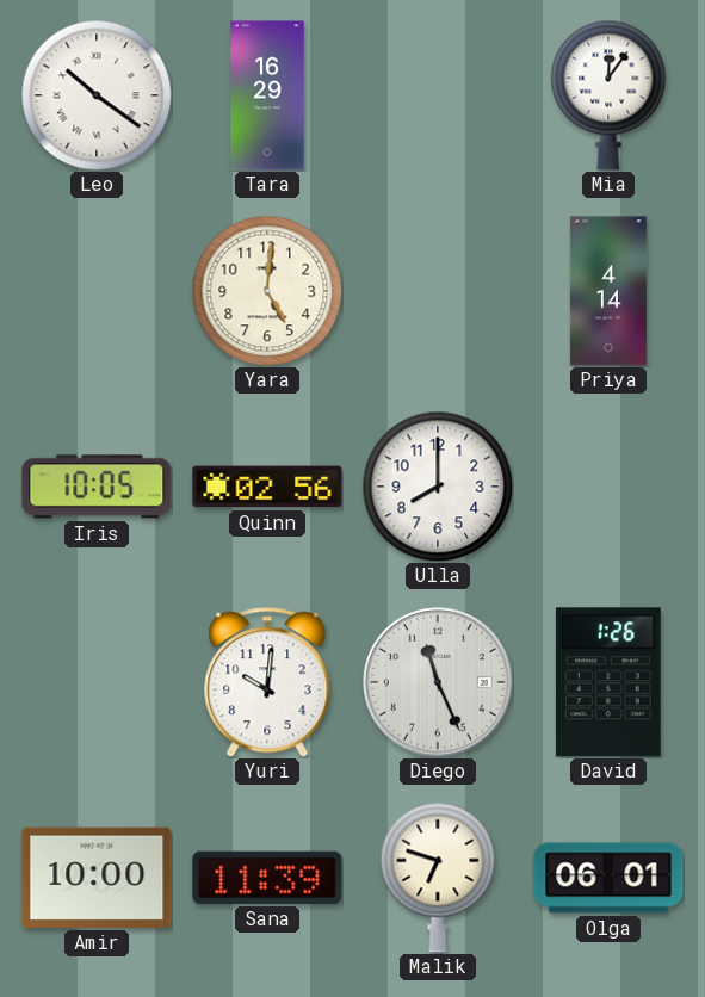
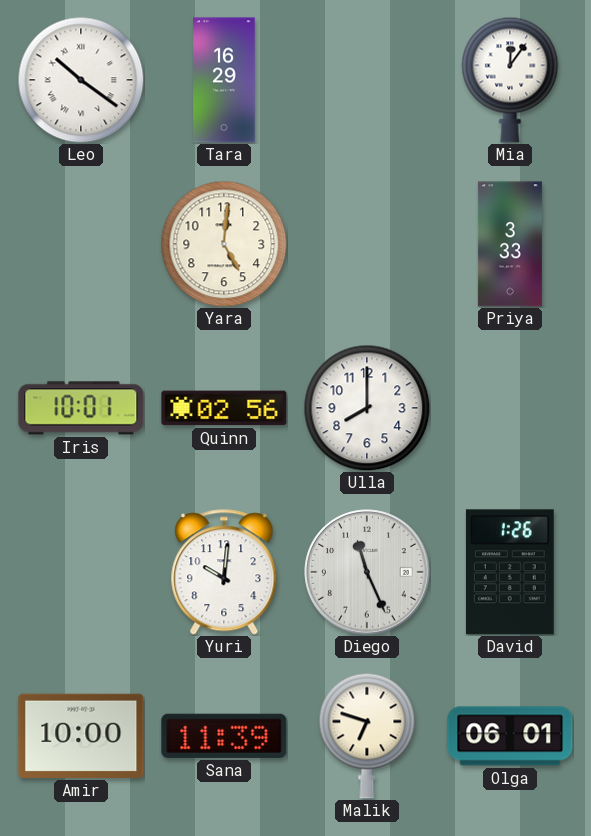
Priya: 4:14 -> 3:33 (510, 244)
Iris: 10:05 -> 10:01 (81, 408)
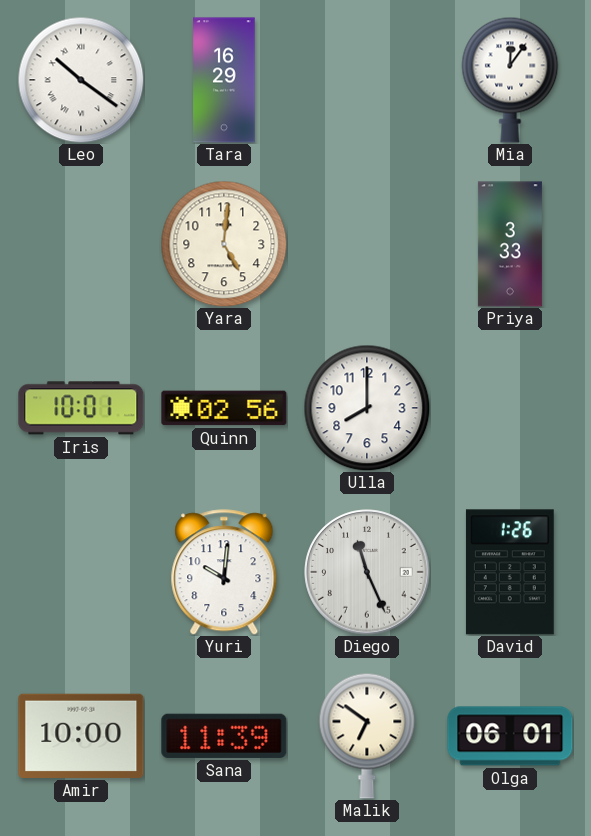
Malik: 6:48 -> 6:51 (367, 736)
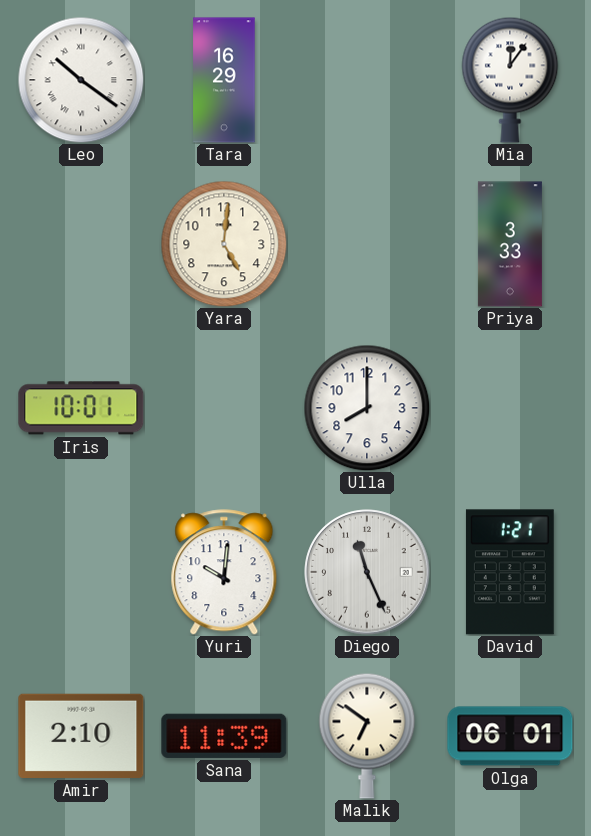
Quinn: 02:56 -> none (224, 408)
David: 1:26 -> 1:21 (510, 572)
Amir: 10:00 -> 2:10 (81, 736)
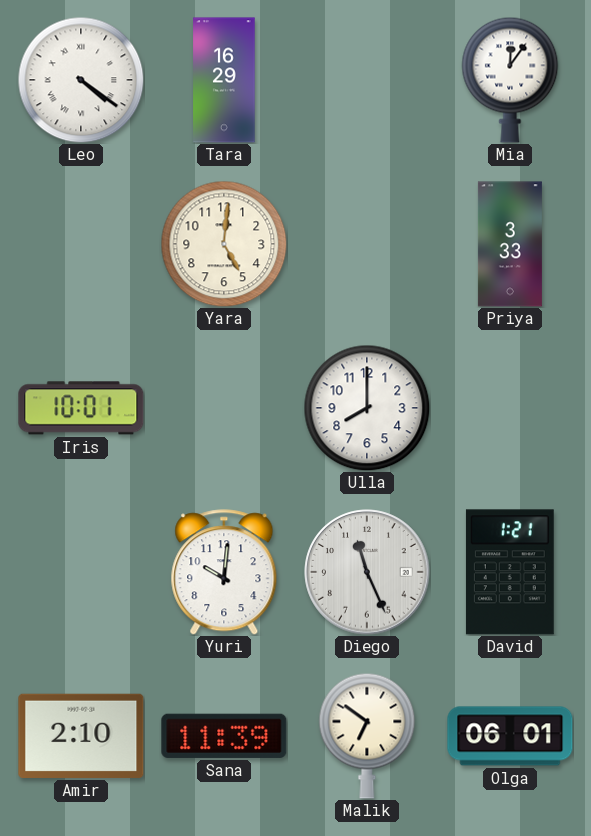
Leo: 10:21 -> 4:21 (81, 80)
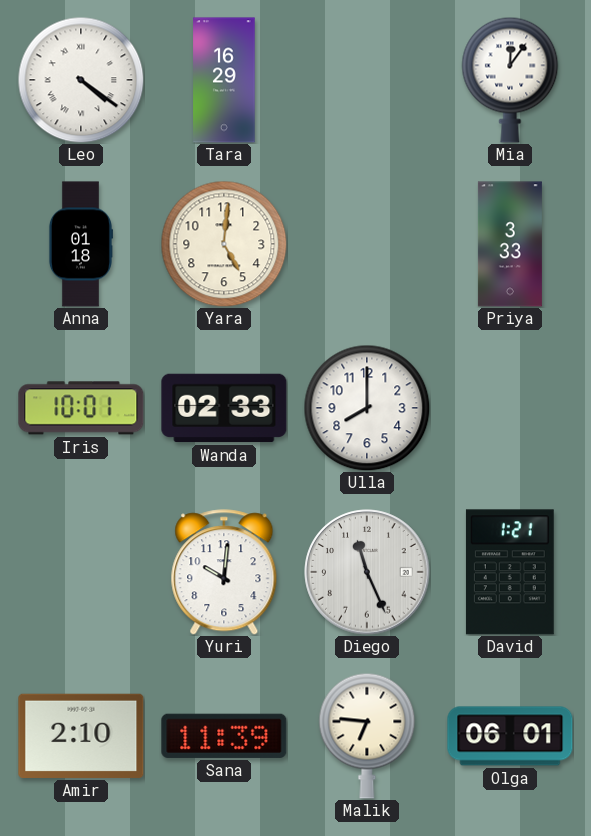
Anna: none -> 01:18 (80, 244)
Wanda: none -> 02:33 (224, 408)
Malik: 6:51 -> 6:46 (367, 736)
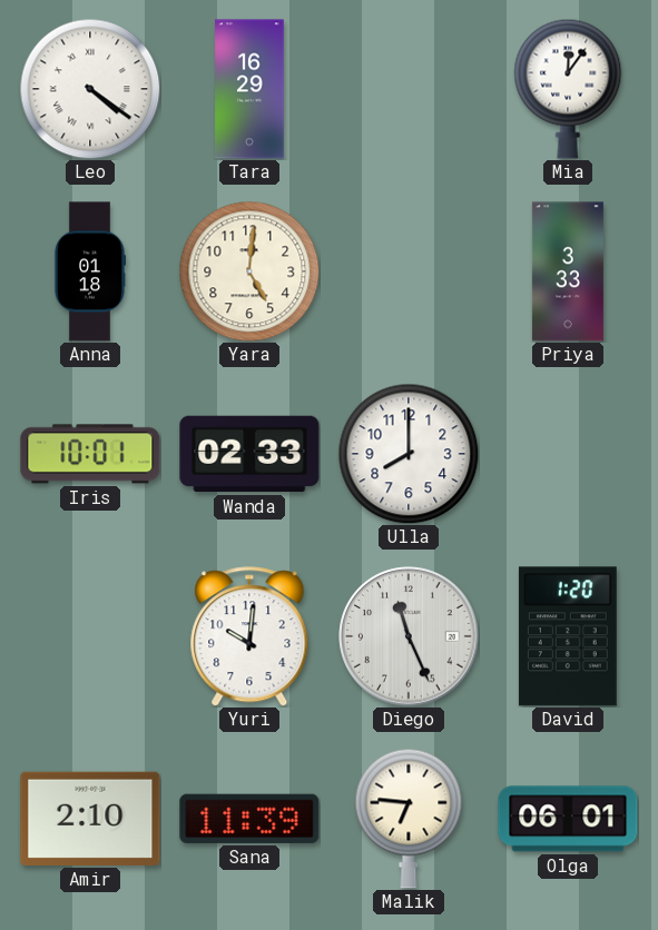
David: 1:21 -> 1:20 (568, 636)
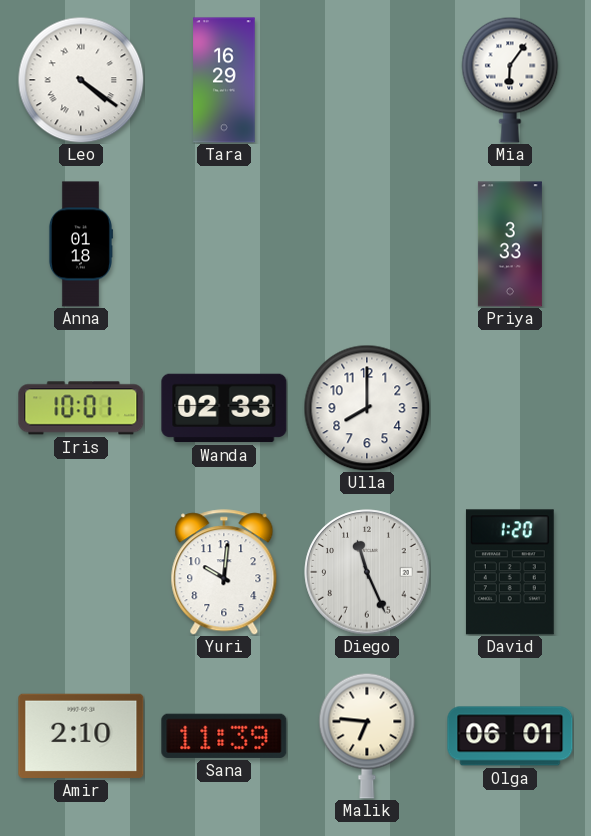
Mia: 12:06 -> 6:06 (510, 80)
Yara: 5:01 -> none (249, 271)
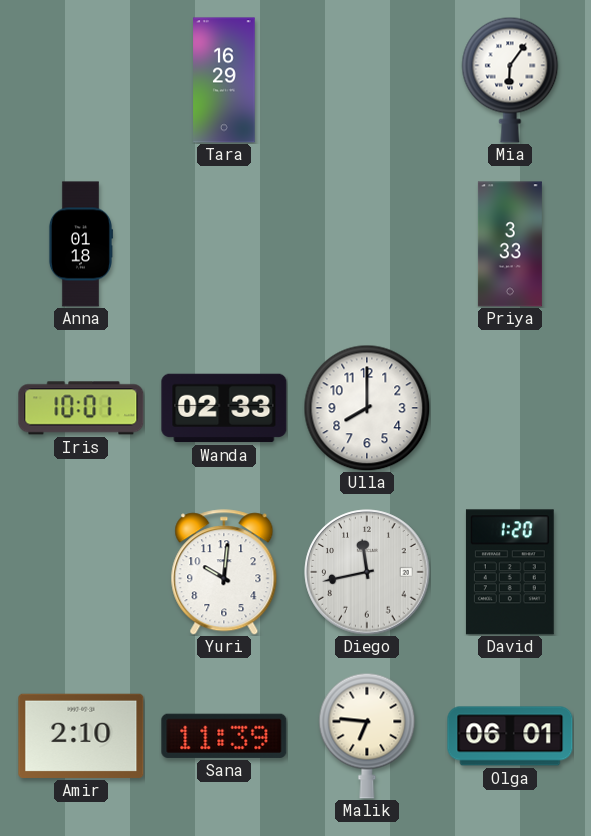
Leo: 4:21 -> none (81, 80)
Diego: 11:26 -> 11:43 (367, 572)
